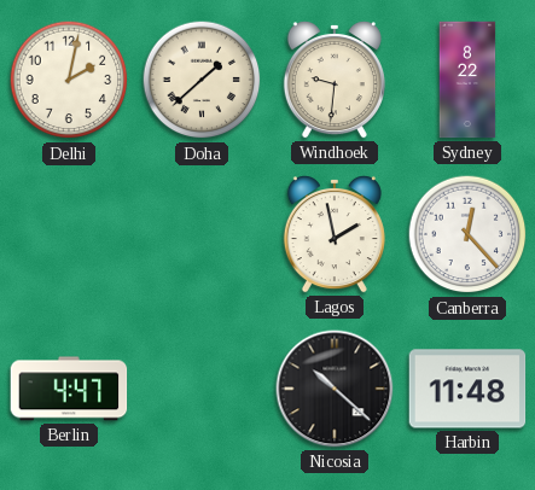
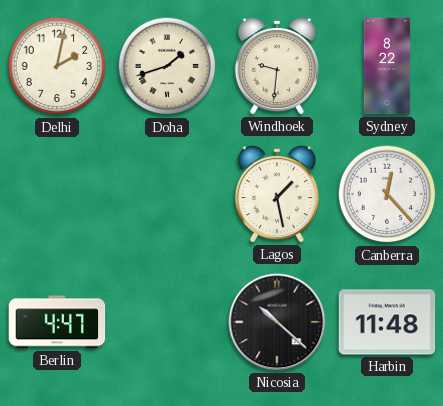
Doha: 1:38 -> 1:42 (167, 66)
Lagos: 1:58 -> 1:28 (277, 195)
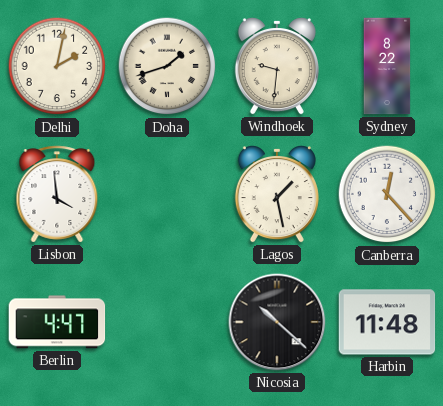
Lisbon: none -> 3:59 (57, 194)
